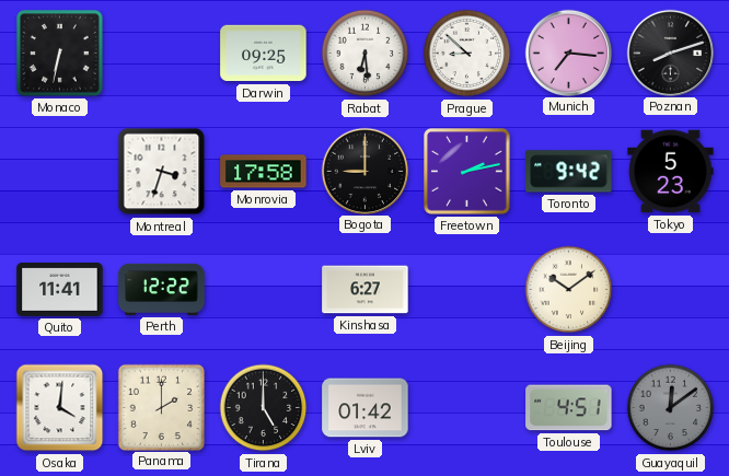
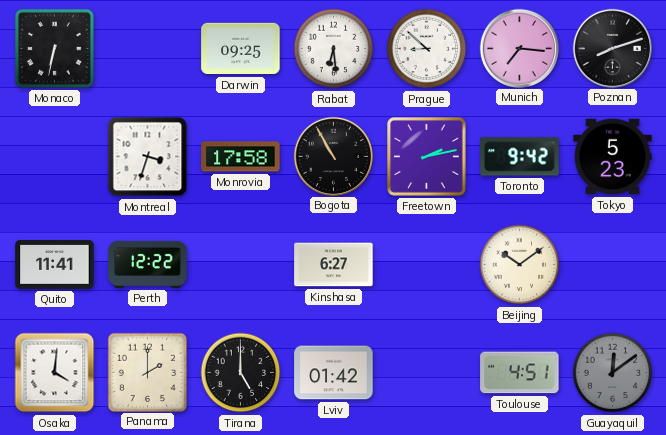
Bogota: 9:00 -> 10:55 (333, 156)
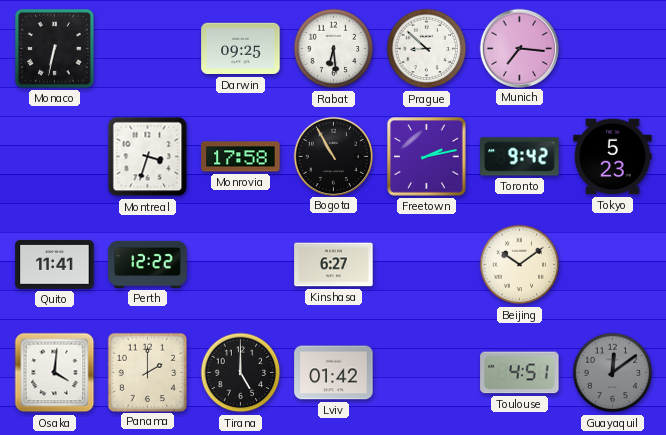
Poznan: 8:12 -> none (612, 48)
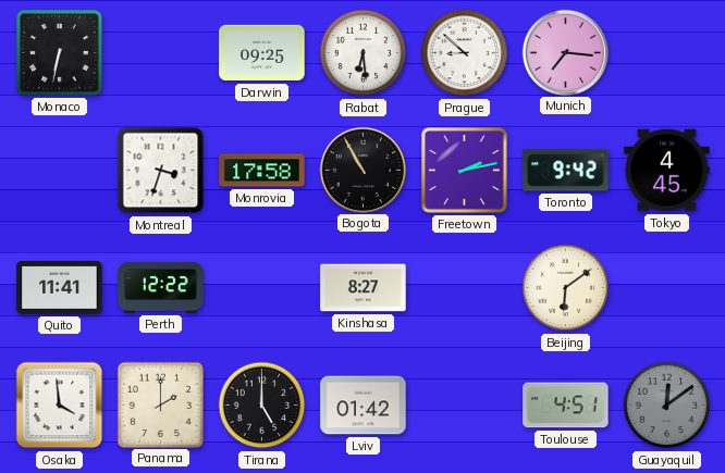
Tokyo: 5:23 -> 4:45 (667, 171)
Kinshasa: 6:27 -> 8:27 (364, 288)
Beijing: 10:09 -> 6:09 (566, 288)
Osaka: 4:01 -> 3:59 (60, 406)
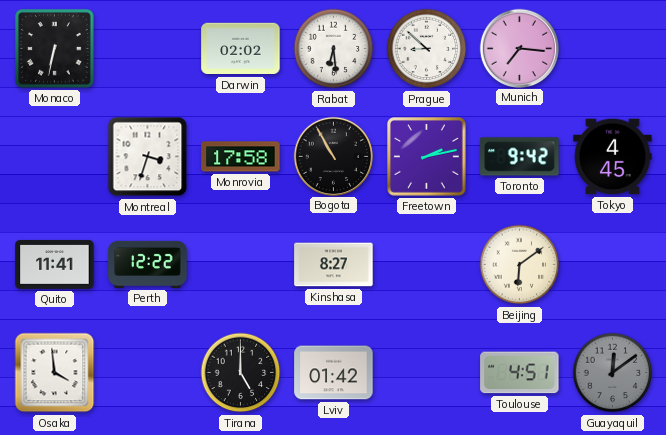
Darwin: 09:25 -> 02:02 (241, 49)
Panama: 2:00 -> none (160, 404)
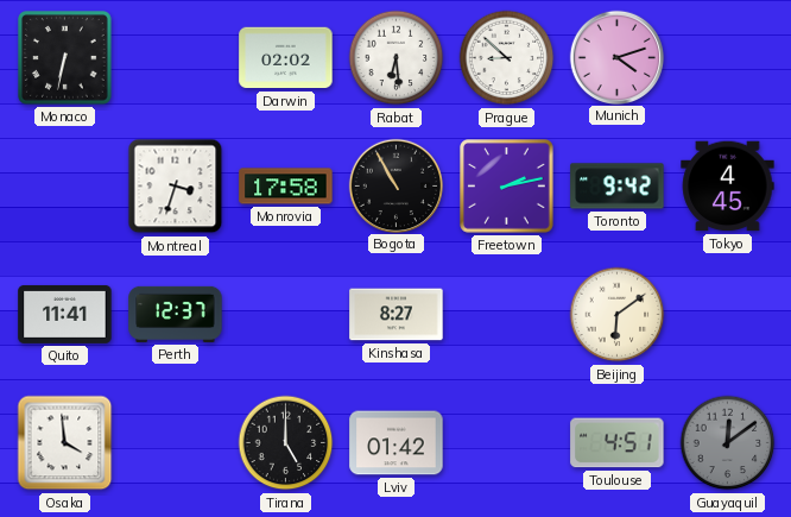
Munich: 7:16 -> 4:12 (616, 57)
Perth: 12:22 -> 12:37 (176, 314)
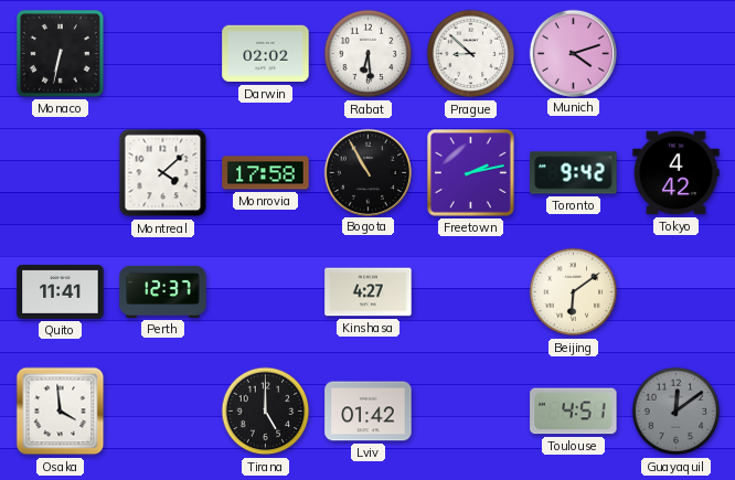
Montreal: 3:33 -> 4:08 (163, 173)
Tokyo: 4:45 -> 4:42 (677, 173)
Kinshasa: 8:27 -> 4:27 (369, 292)
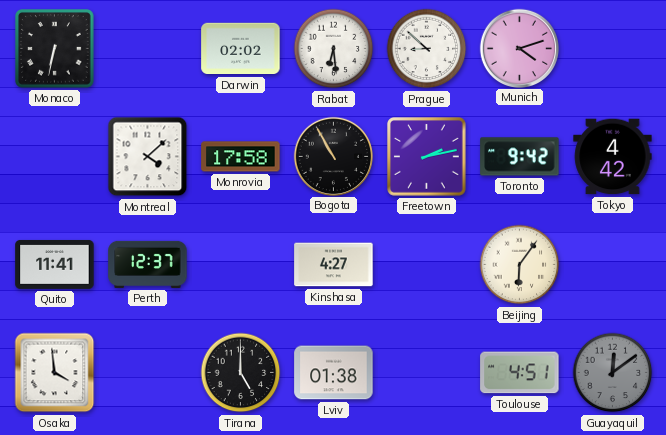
Beijing: 6:09 -> 6:06 (520, 265)
Lviv: 01:42 -> 01:38 (334, 373)
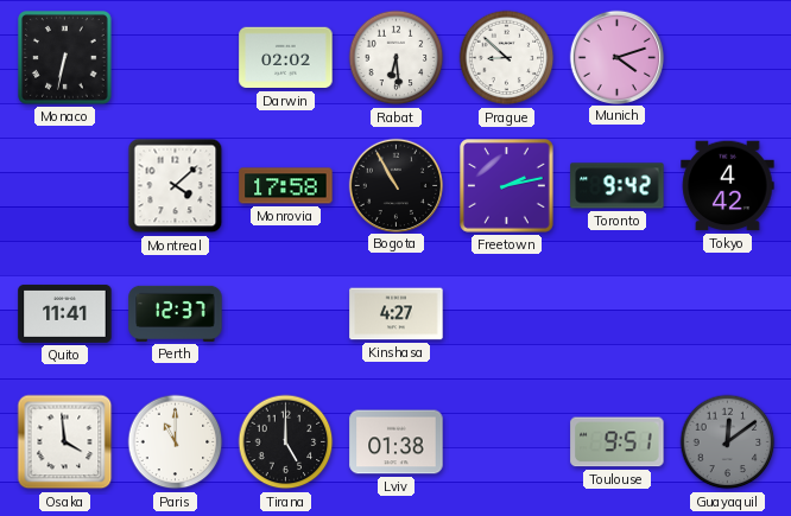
Beijing: 6:06 -> none (520, 265)
Paris: none -> 11:00 (176, 442)
Toulouse: 4:51 -> 9:51 (618, 442)
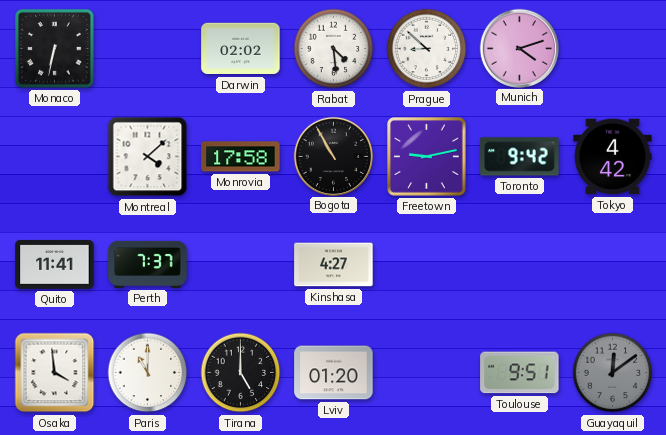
Rabat: 6:29 -> 4:29 (334, 49)
Freetown: 2:13 -> 9:13 (427, 157)
Perth: 12:37 -> 7:37 (148, 264)
Lviv: 01:38 -> 01:20 (334, 373)
